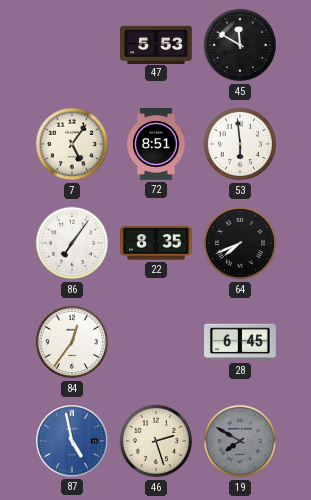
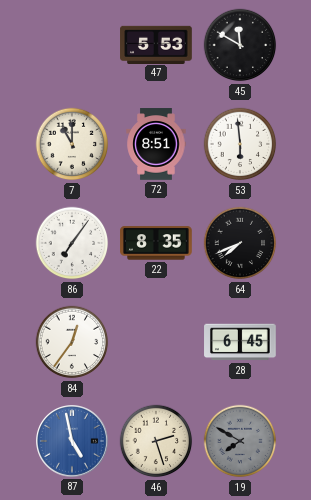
7: 5:06 -> 11:00 (72, 144)
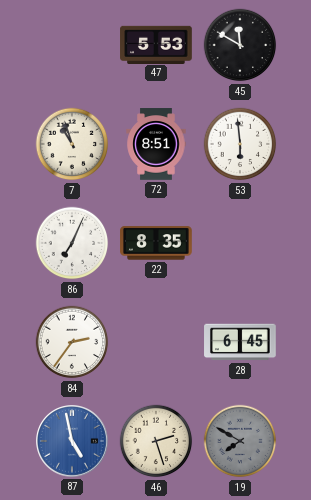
7: 11:00 -> 10:57 (72, 144)
86: 7:06 -> 7:04 (72, 243)
64: 7:41 -> none (240, 243)
84: 12:36 -> 2:36 (72, 342)
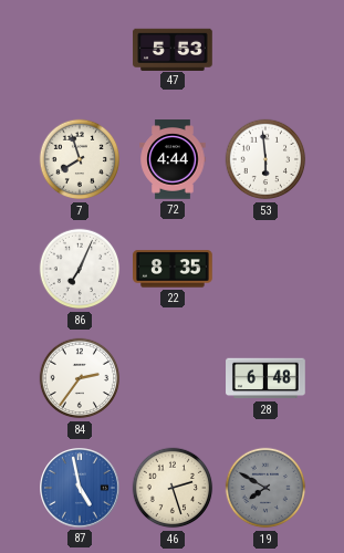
45: 11:50 -> none (240, 45)
7: 10:57 -> 7:57 (80, 159)
72: 8:51 -> 4:44 (173, 159)
28: 6:45 -> 6:48 (265, 378)
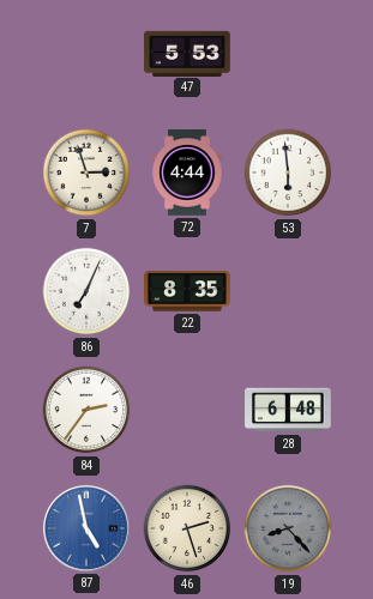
7: 7:57 -> 2:57 (86, 173)
19: 7:50 -> 8:23 (288, 528)
